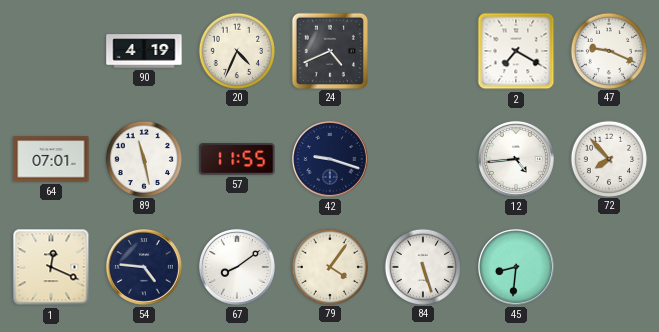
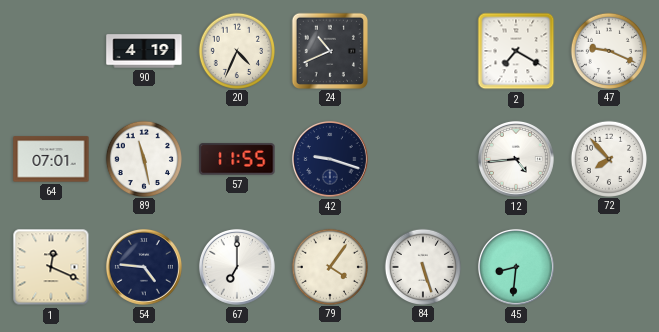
24: 4:41 -> 10:41 (329, 50)
67: 8:09 -> 7:00 (237, 267)
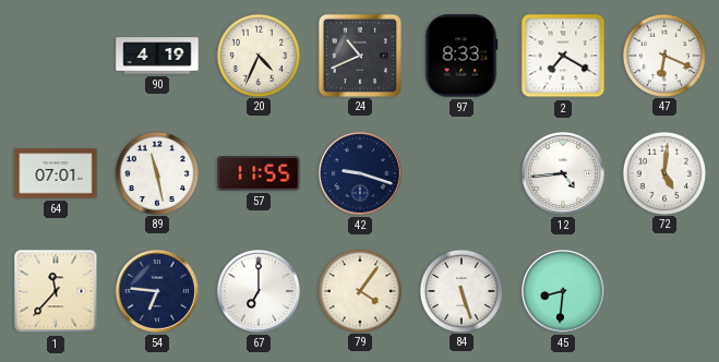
97: none -> 8:33 (462, 56)
47: 9:19 -> 6:19 (663, 55)
72: 7:53 -> 5:01 (663, 172)
1: 12:19 -> 11:37 (56, 291)
54: 4:46 -> 6:46 (157, 291)
